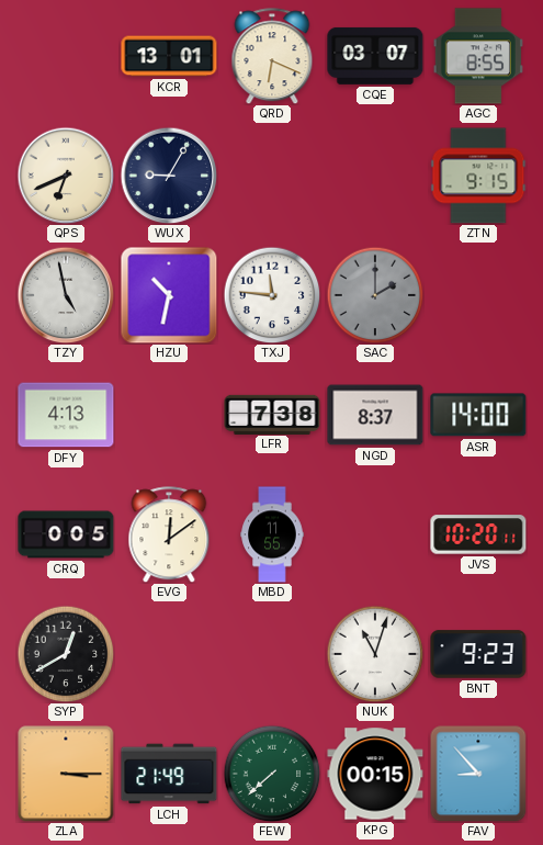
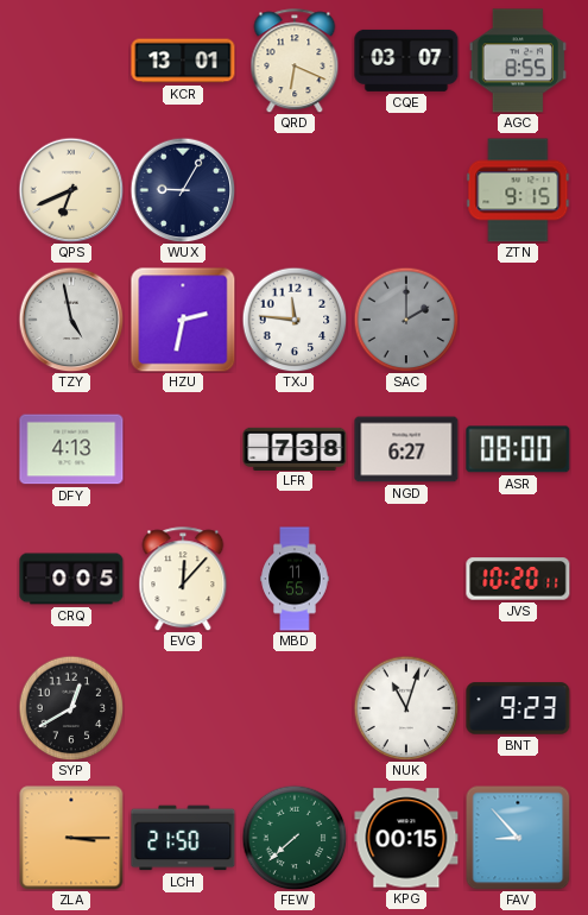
HZU: 10:32 -> 2:32 (183, 320)
NGD: 8:37 -> 6:27 (406, 449)
ASR: 14:00 -> 08:00 (518, 449)
EVG: 12:09 -> 12:07 (183, 579)
LCH: 21:49 -> 21:50 (183, 838)
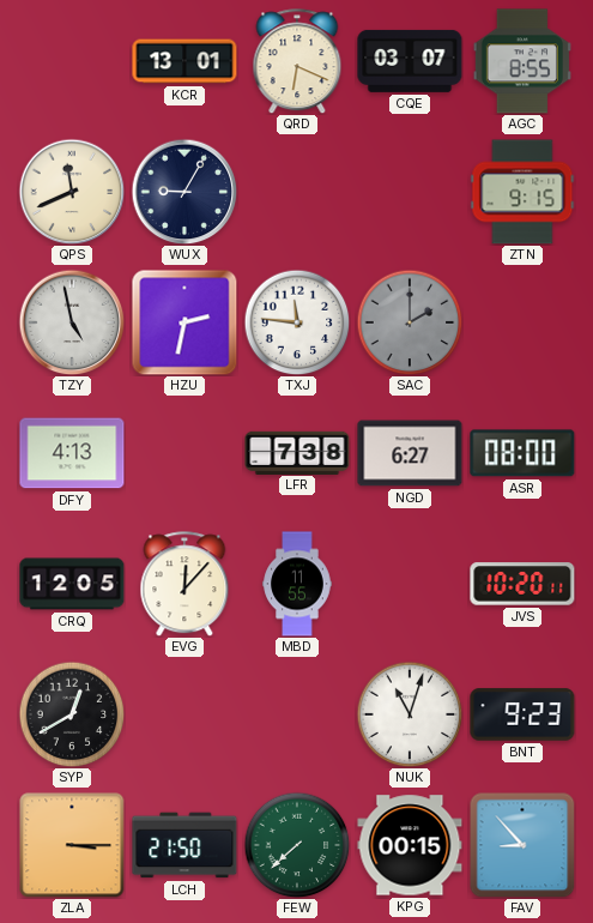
QPS: 6:41 -> 11:41 (72, 192)
CRQ: 0:05 -> 12:05 (72, 584)
